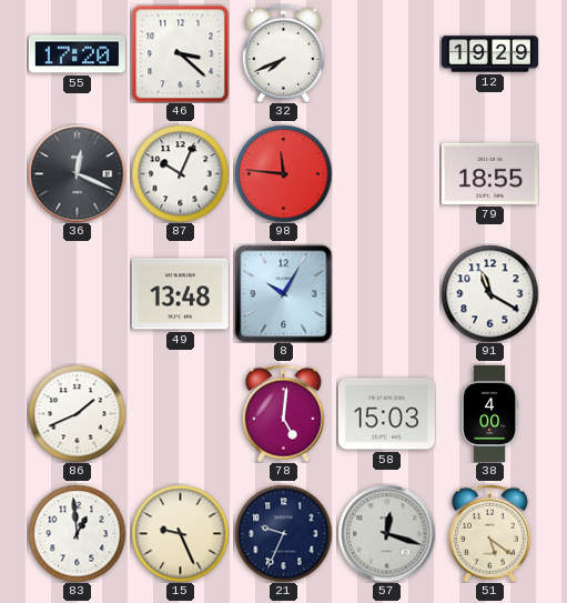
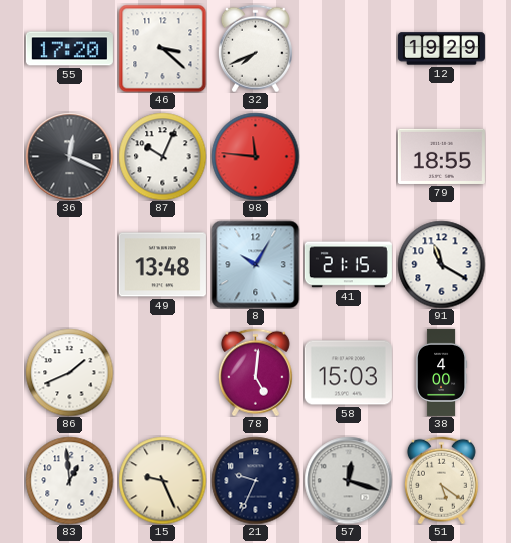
41: none -> 21:15 (348, 265)
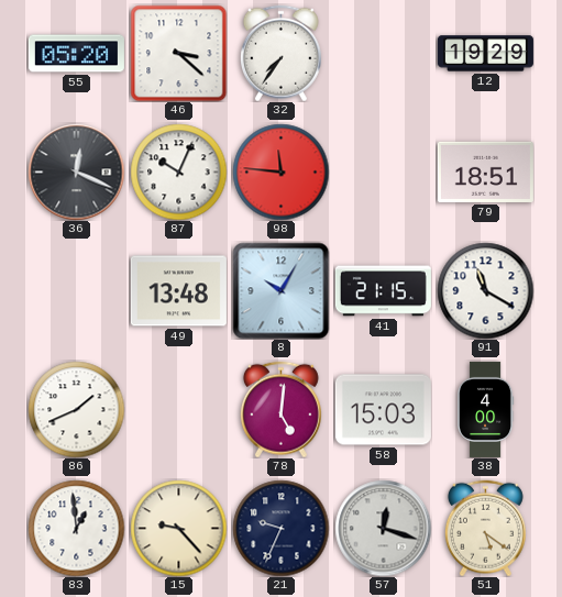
55: 17:20 -> 05:20 (76, 54)
32: 7:41 -> 7:36 (280, 53)
79: 18:55 -> 18:51 (485, 172)
15: 9:26 -> 9:23 (178, 528)
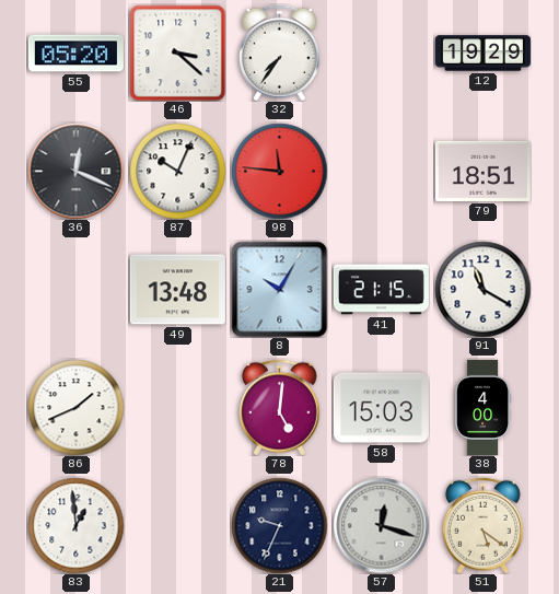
15: 9:23 -> none (178, 528)
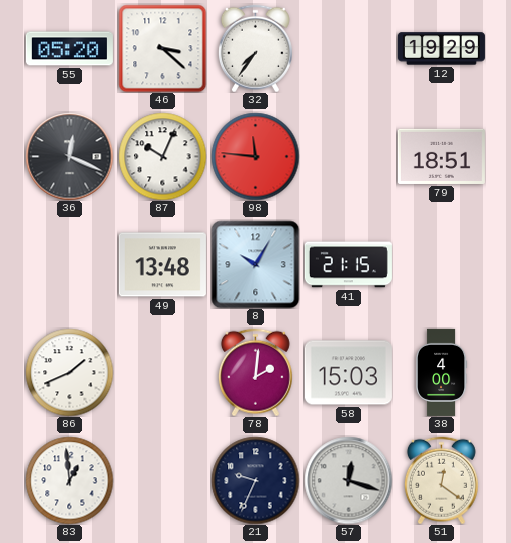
91: 11:20 -> none (482, 289)
78: 5:01 -> 2:01 (255, 372)
51: 5:21 -> 12:21 (441, 480)
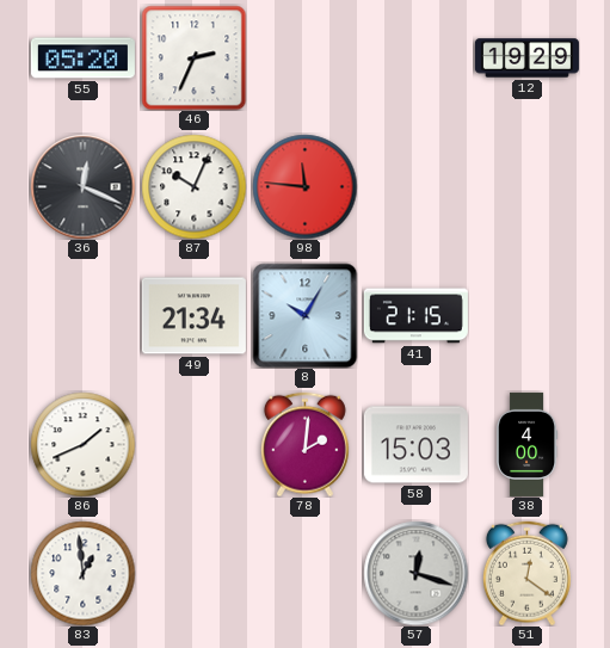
46: 3:22 -> 2:34 (193, 57)
32: 7:36 -> none (255, 48)
79: 18:51 -> none (441, 156)
49: 13:48 -> 21:34 (193, 316)
21: 9:34 -> none (255, 480)
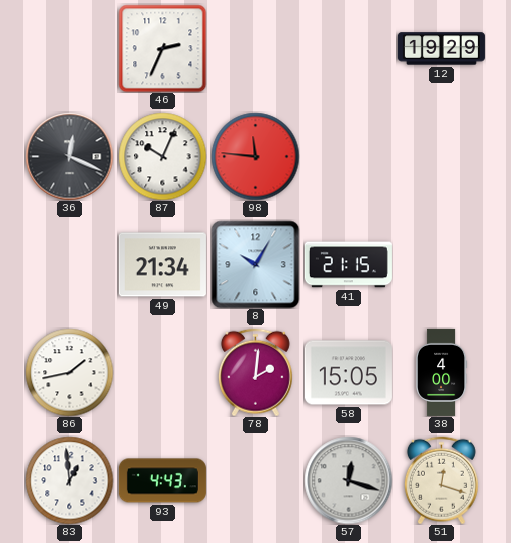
55: 05:20 -> none (82, 58)
86: 1:41 -> 1:43 (69, 372)
58: 15:03 -> 15:05 (348, 373)
93: none -> 4:43 (162, 481)
51: 12:21 -> 12:18 (441, 480)
